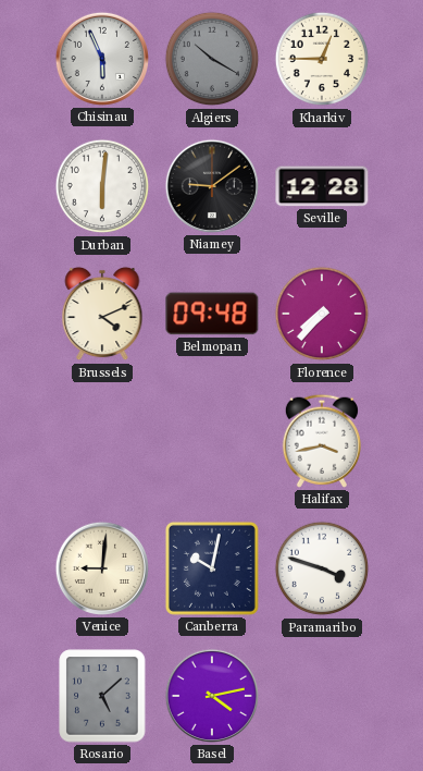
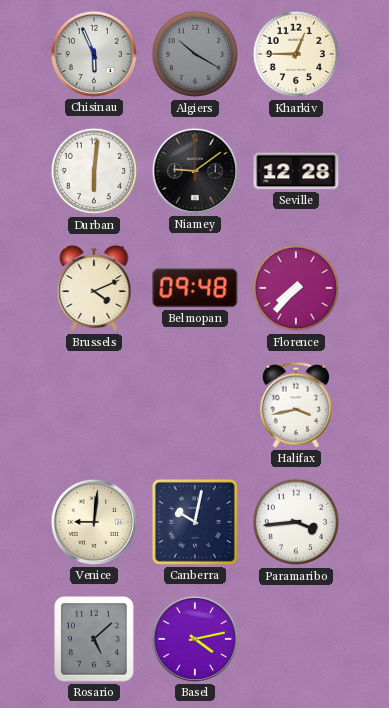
Paramaribo: 3:48 -> 3:44 (296, 522)
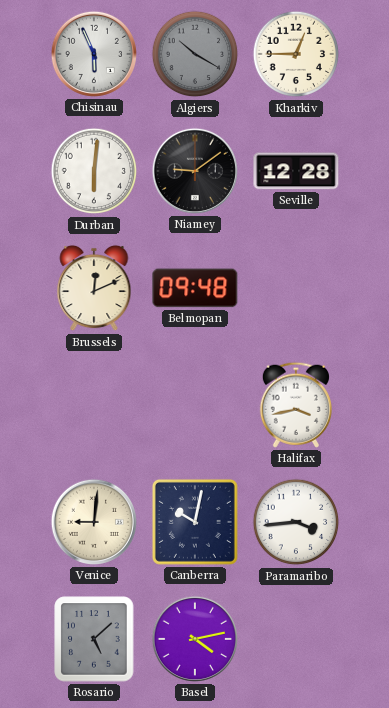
Brussels: 4:11 -> 12:11 (94, 288)
Florence: 7:37 -> none (296, 288)
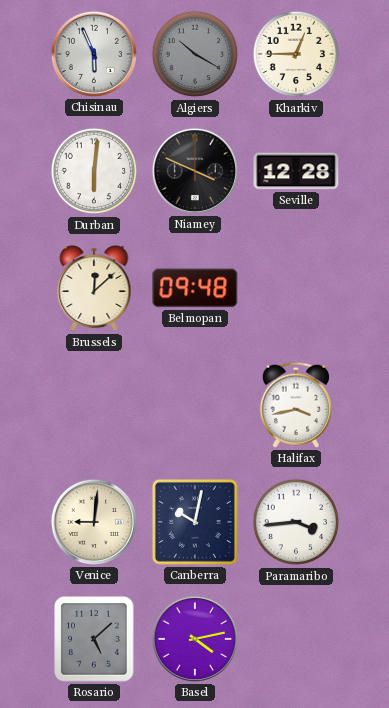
Niamey: 9:09 -> 3:49 (195, 171)
Brussels: 12:11 -> 12:08 (94, 288)
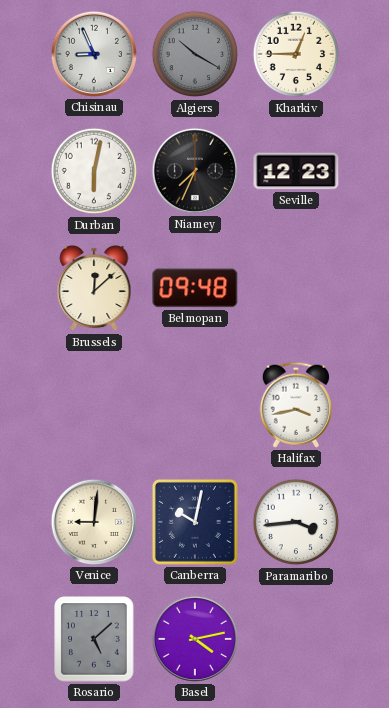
Chisinau: 5:56 -> 8:56 (94, 54)
Durban: 6:01 -> 6:02 (94, 171)
Niamey: 3:49 -> 7:34 (195, 171)
Seville: 12:28 -> 12:23 (296, 171)
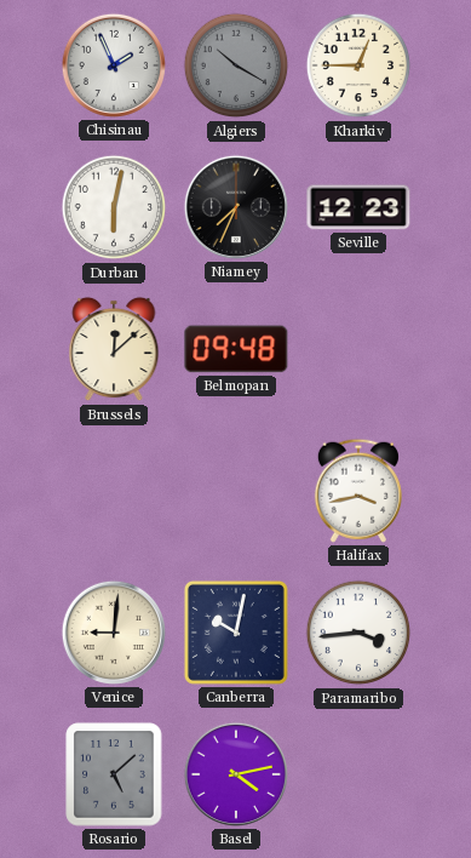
Chisinau: 8:56 -> 1:56 (114, 65)
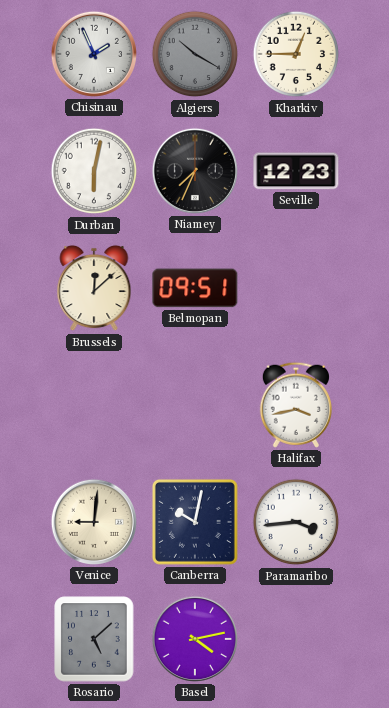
Belmopan: 09:48 -> 09:51 (195, 288)
